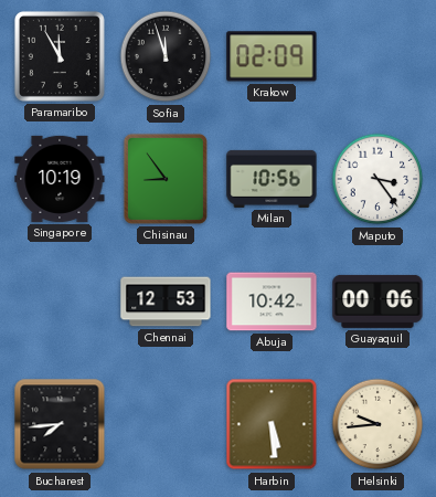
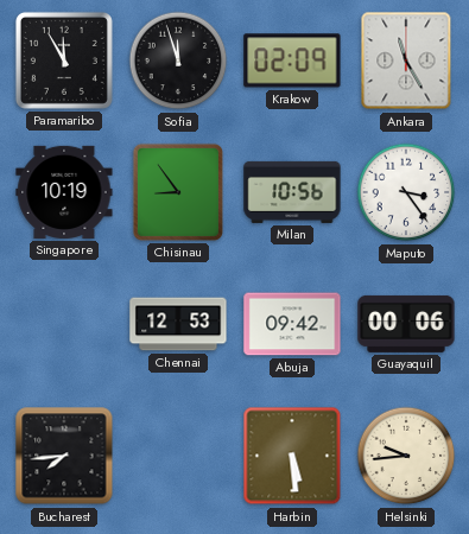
Ankara: none -> 11:25 (406, 61)
Abuja: 10:42 -> 09:42 (292, 324)
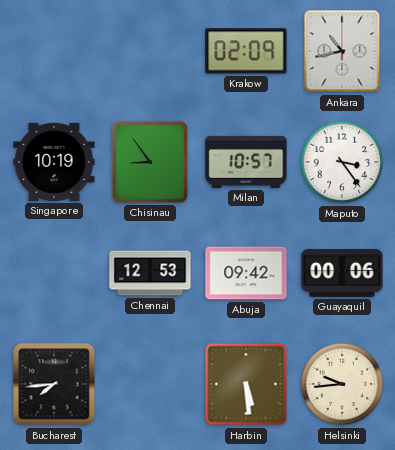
Paramaribo: 11:55 -> none (64, 61)
Sofia: 11:57 -> none (178, 61)
Ankara: 11:25 -> 10:43 (342, 51)
Milan: 10:56 -> 10:57 (246, 162)
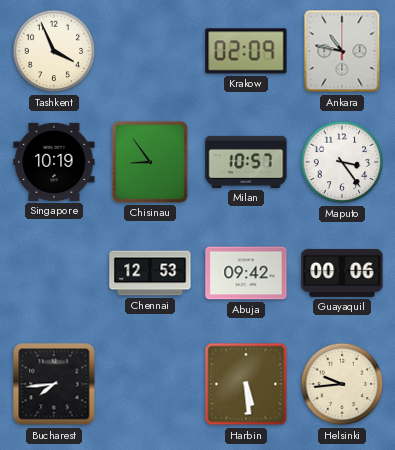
Tashkent: none -> 3:56 (54, 51)
Ankara: 10:43 -> 10:47 (342, 51)
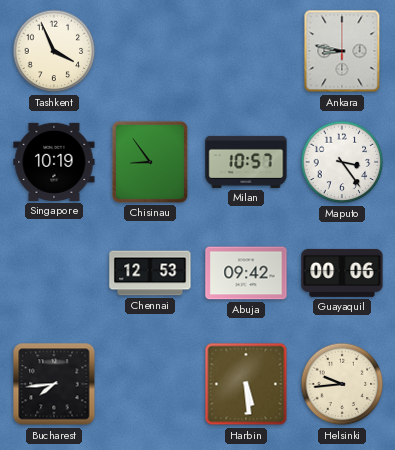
Krakow: 02:09 -> none (246, 51)
Ankara: 10:47 -> 8:47 (342, 51)
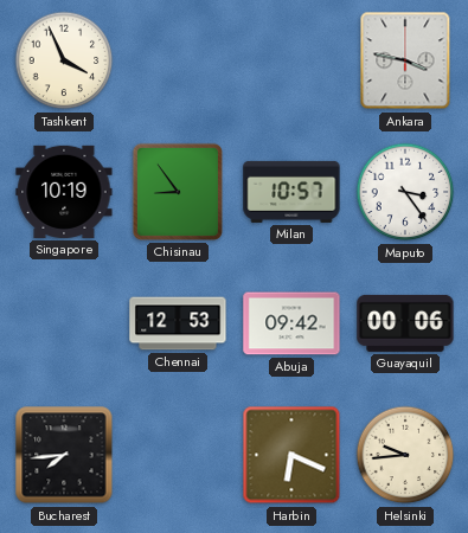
Ankara: 8:47 -> 3:47 (405, 60)
Harbin: 5:29 -> 6:19 (291, 455)
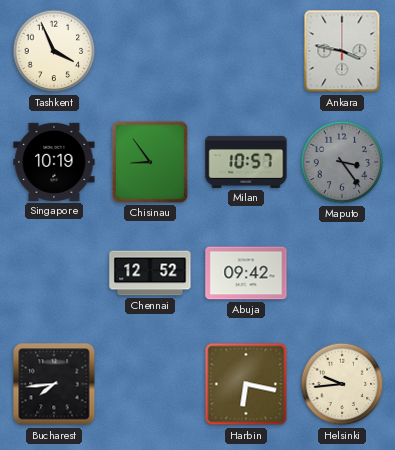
Maputo dial: white -> grey (342, 162)
Chennai: 12:53 -> 12:52 (150, 273)
Guayaquil: 00:06 -> none (405, 323)
Harbin: 6:19 -> 6:17 (246, 384)
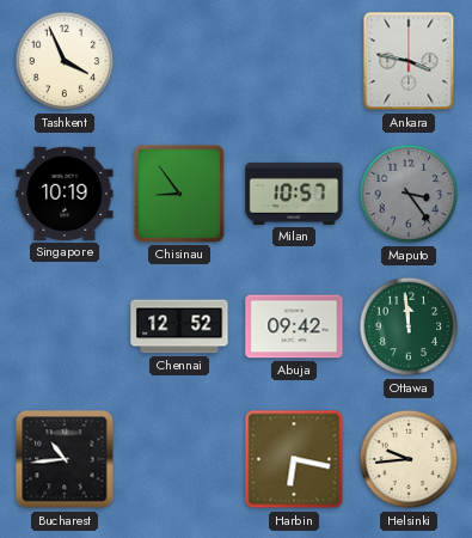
Ottawa: none -> 11:59 (409, 326)
Bucharest: 7:44 -> 10:44 (65, 459)
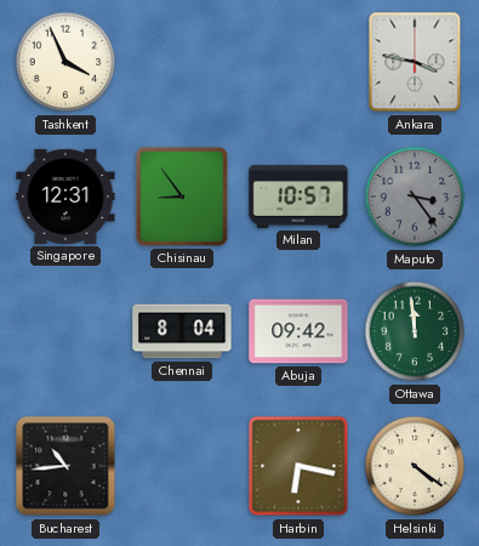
Singapore: 10:19 -> 12:31 (65, 197)
Chennai: 12:52 -> 8:04 (182, 331)
Helsinki: 9:44 -> 4:21 (415, 466)
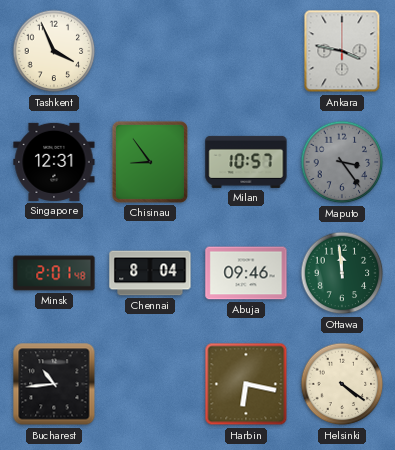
Minsk: none -> 2:01 (54, 273)
Abuja: 09:42 -> 09:46 (246, 273)
